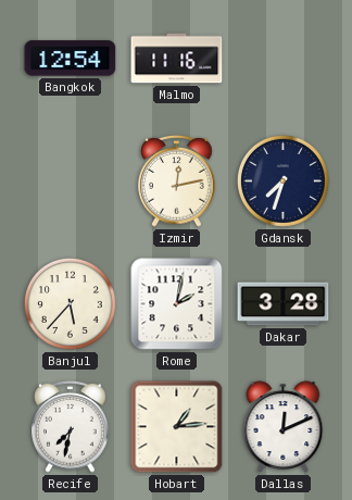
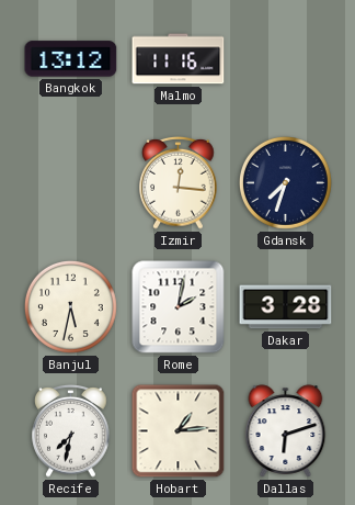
Bangkok: 12:54 -> 13:12 (71, 59)
Izmir: 12:13 -> 12:16 (179, 182)
Banjul: 5:37 -> 5:32 (70, 306)
Dallas: 12:11 -> 6:12 (286, 431)
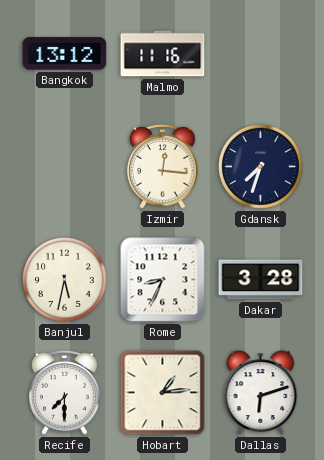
Rome: 2:02 -> 8:34 (163, 280)
Recife: 7:32 -> 7:30 (65, 392)
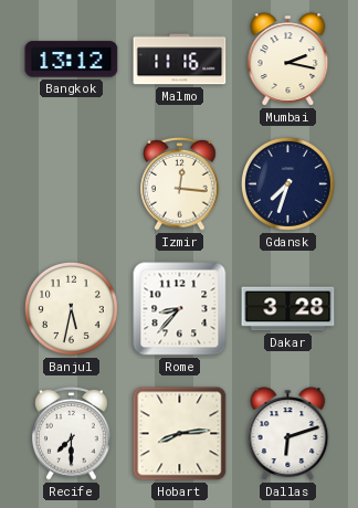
Mumbai: none -> 2:17 (288, 60)
Rome: 8:34 -> 8:37 (180, 309)
Hobart: 1:14 -> 8:14 (180, 434)
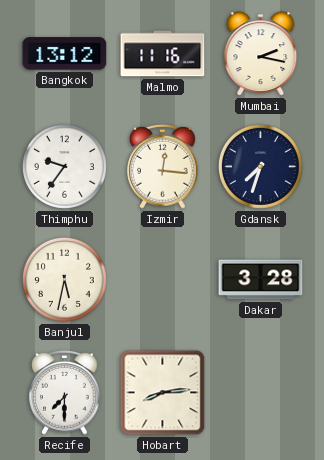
Thimphu: none -> 9:36 (64, 166)
Rome: 8:37 -> none (180, 309)
Dallas: 6:12 -> none (288, 434)
